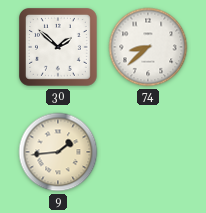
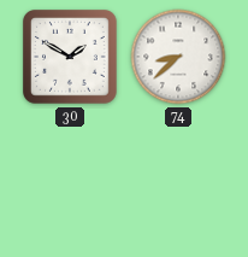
30: 1:52 -> 1:50 (71, 58)
9: 1:44 -> none (58, 152)
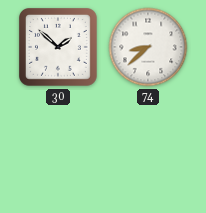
30: 1:50 -> 1:52 (59, 48)
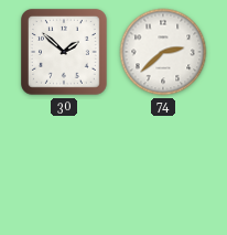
74: 8:38 -> 2:38 (163, 52)
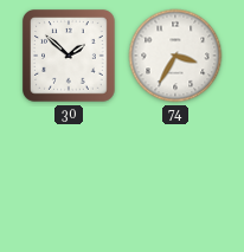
74: 2:38 -> 3:35 (175, 56)
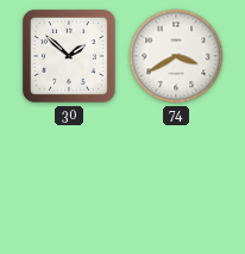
74: 3:35 -> 3:40 (176, 56)
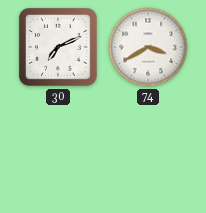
30: 1:52 -> 7:11 (59, 48)
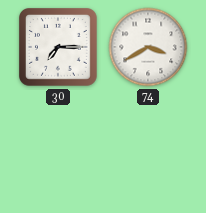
30: 7:11 -> 7:15 (59, 48)
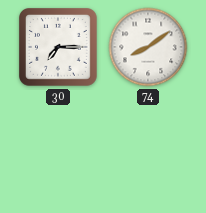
74: 3:40 -> 8:09 (148, 47)
